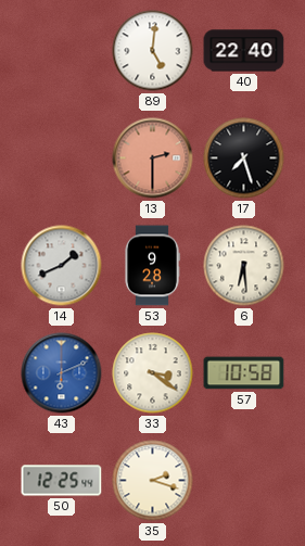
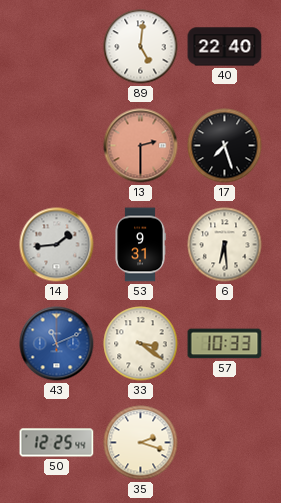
14: 1:41 -> 1:44 (57, 245)
53: 9:28 -> 9:31 (140, 245)
43: 6:11 -> 11:11 (57, 344)
57: 10:58 -> 10:33 (225, 344)
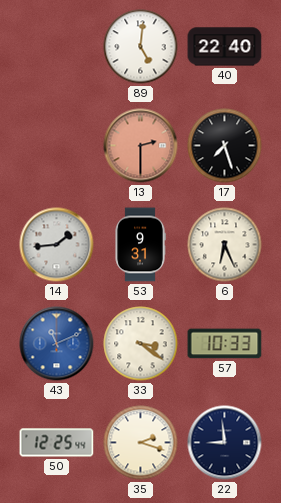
6: 6:29 -> 6:26 (225, 245)
22: none -> 8:59 (225, 443)
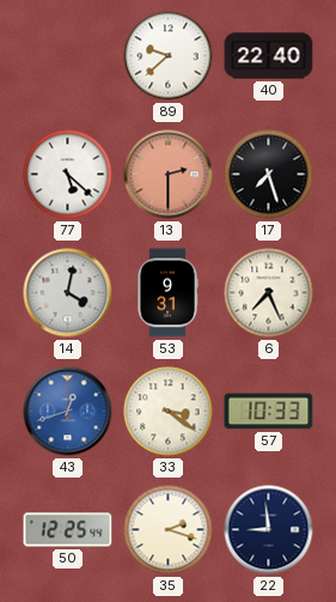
89: 5:01 -> 9:38 (169, 56)
77: none -> 5:22 (68, 175)
14: 1:44 -> 4:02 (68, 293)
6: 6:26 -> 7:26 (269, 293)
43: 11:11 -> 12:42 (68, 412)
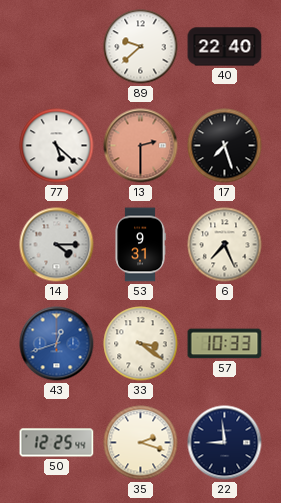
14: 4:02 -> 4:15 (57, 245)
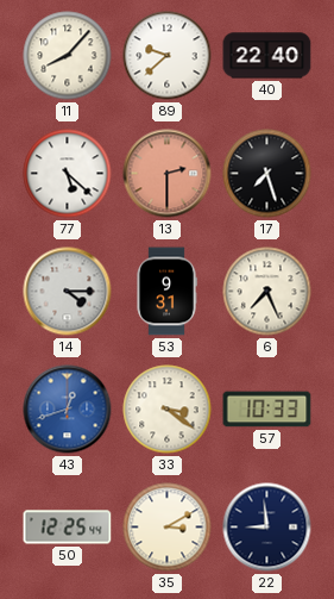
11: none -> 8:07 (68, 56)
35: 2:18 -> 3:10 (168, 528)
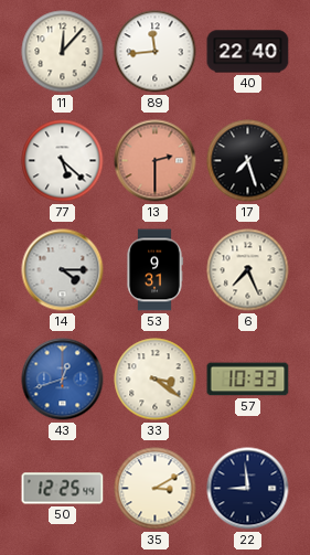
11: 8:07 -> 12:07 (63, 52)
89: 9:38 -> 11:44 (156, 52)
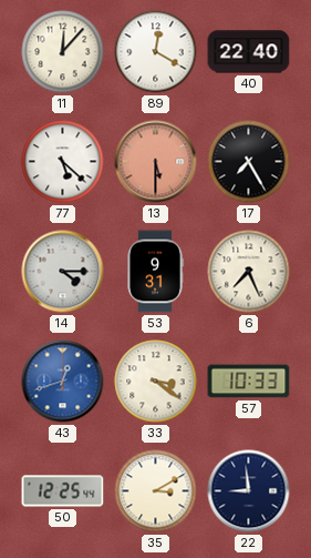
89: 11:44 -> 12:20 (156, 52)
13: 2:30 -> 5:30 (156, 162)
17: 7:27 -> 7:25 (249, 162)
